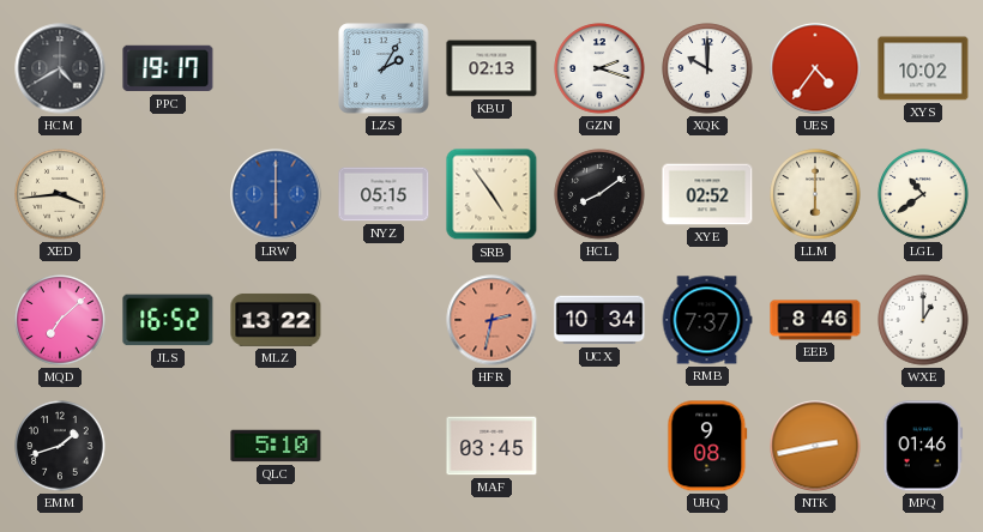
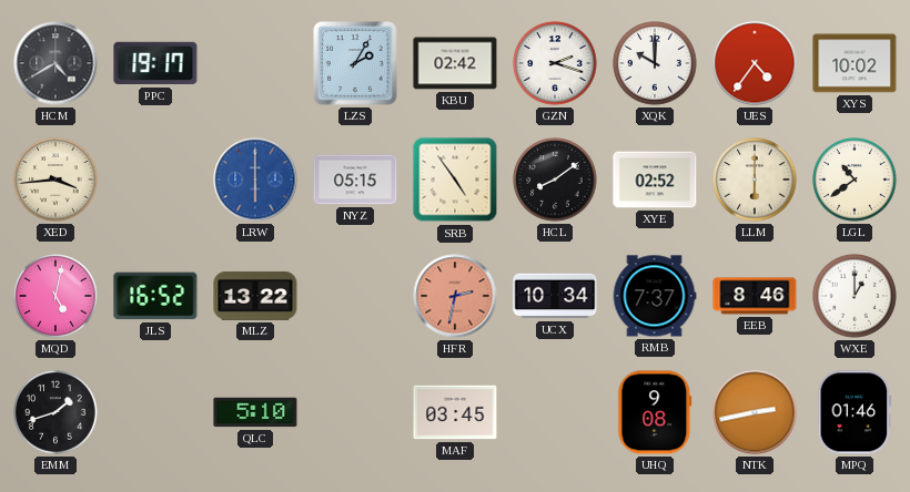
KBU: 02:13 -> 02:42 (455, 63)
MQD: 7:08 -> 5:02 (55, 296)
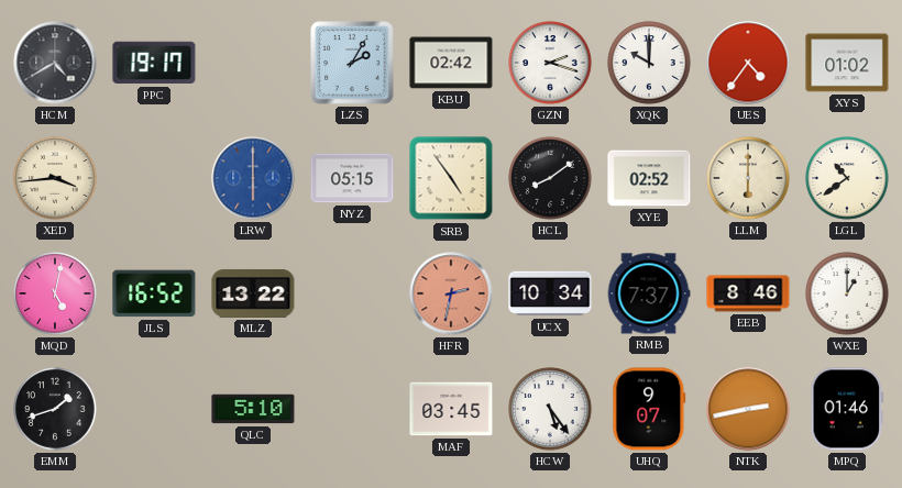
XYS: 10:02 -> 01:02 (847, 63)
HCW: none -> 5:24 (550, 409)
UHQ: 9:08 -> 9:07 (649, 409)
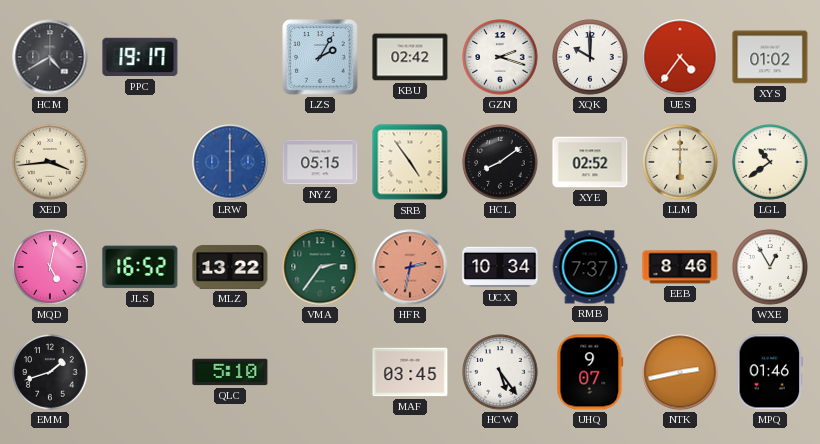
VMA: none -> 2:36 (320, 267)
WXE: 1:00 -> 12:55 (770, 267)
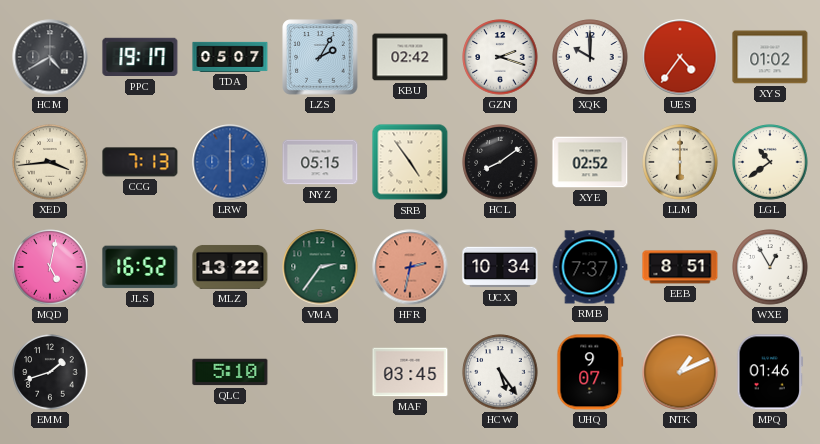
TDA: none -> 05:07 (230, 57)
CCG: none -> 7:13 (140, 162)
EEB: 8:46 -> 8:51 (680, 267)
NTK: 2:43 -> 1:11 (680, 372)
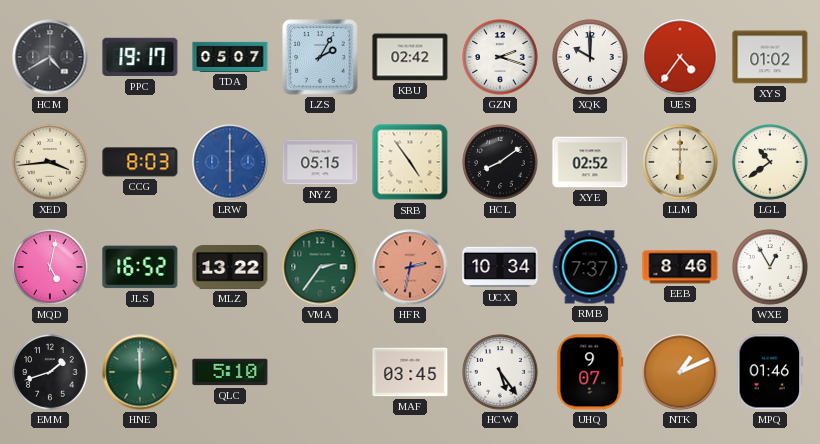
CCG: 7:13 -> 8:03 (140, 162)
EEB: 8:51 -> 8:46 (680, 267)
HNE: none -> 6:00 (140, 372)
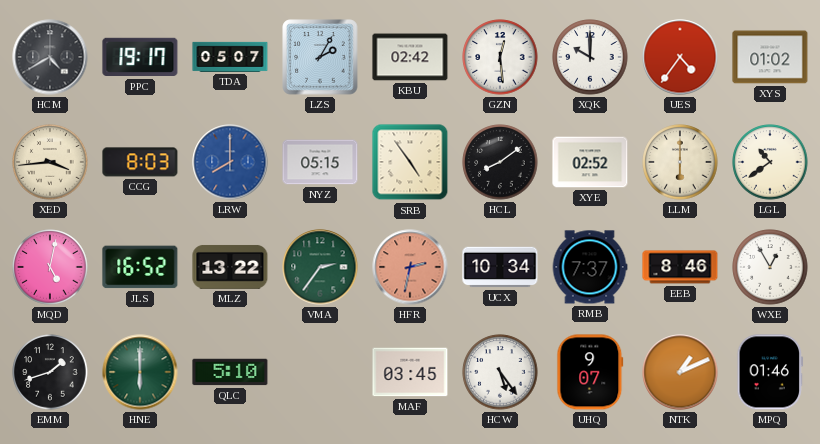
GZN: 2:18 -> 12:29 (500, 57)
LRW: 6:00 -> 8:00 (230, 162)
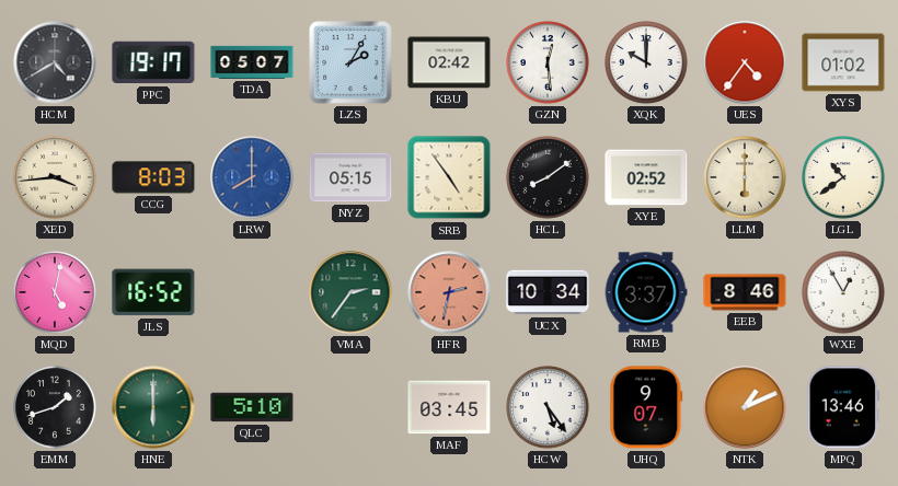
MLZ: 13:22 -> none (230, 267)
RMB: 7:37 -> 3:37 (646, 292)
MPQ: 01:46 -> 13:46 (843, 407)
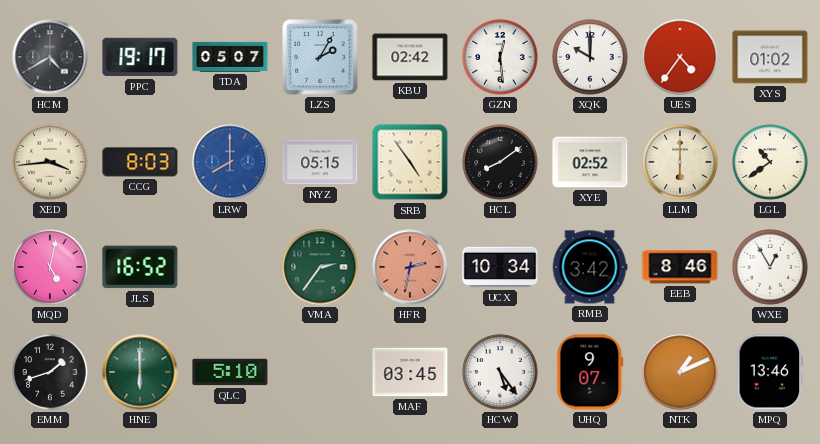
RMB: 3:37 -> 3:42 (590, 267)
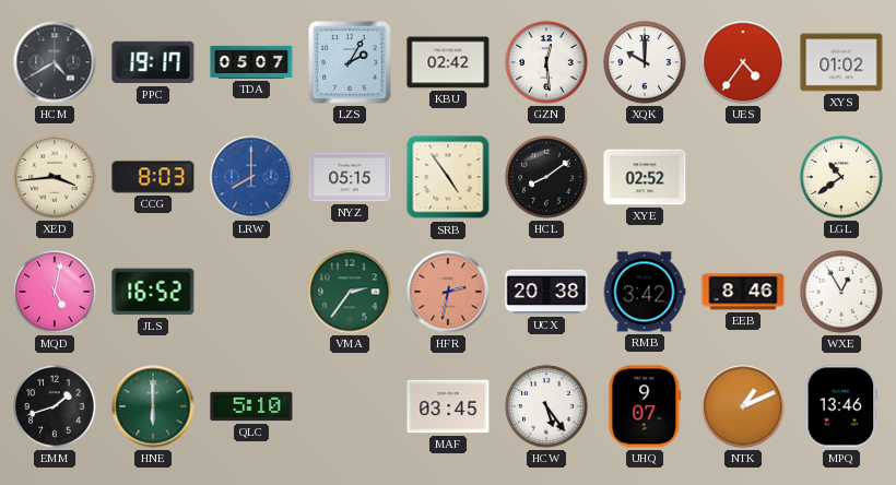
LLM: 6:00 -> none (680, 162)
UCX: 10:34 -> 20:38 (546, 292)
